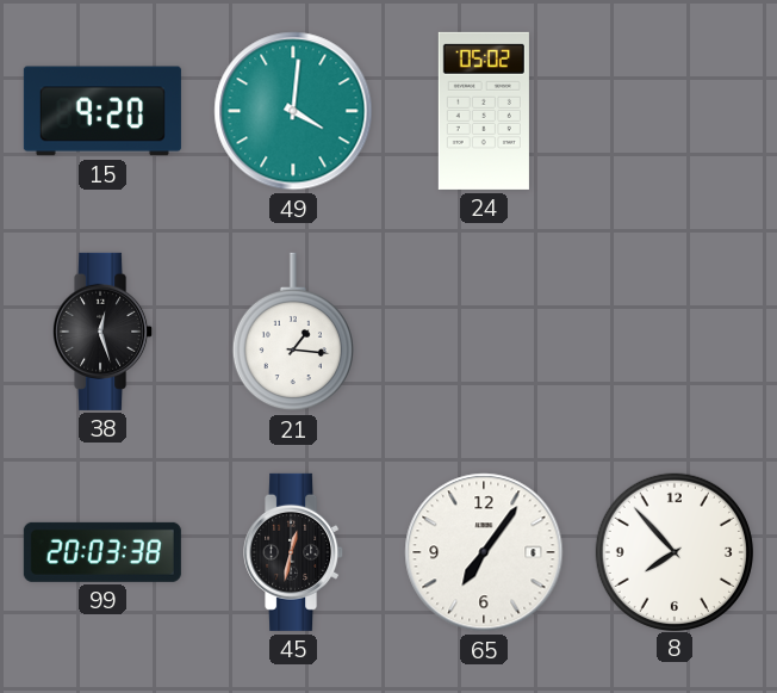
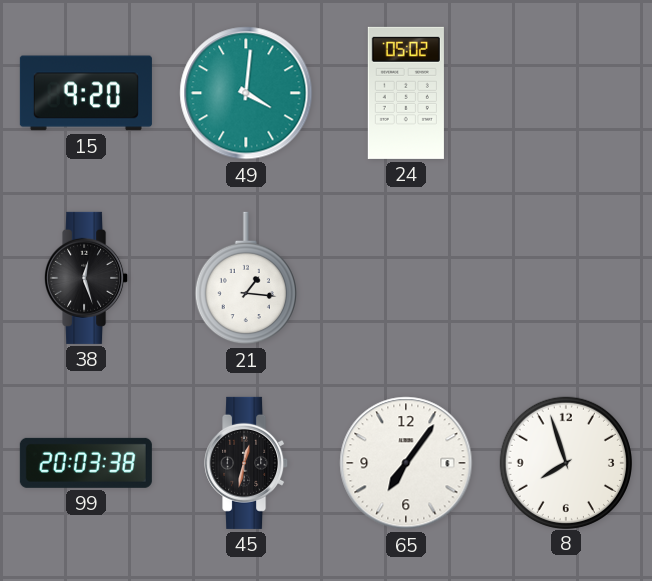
8: 7:53 -> 7:57 (565, 462)
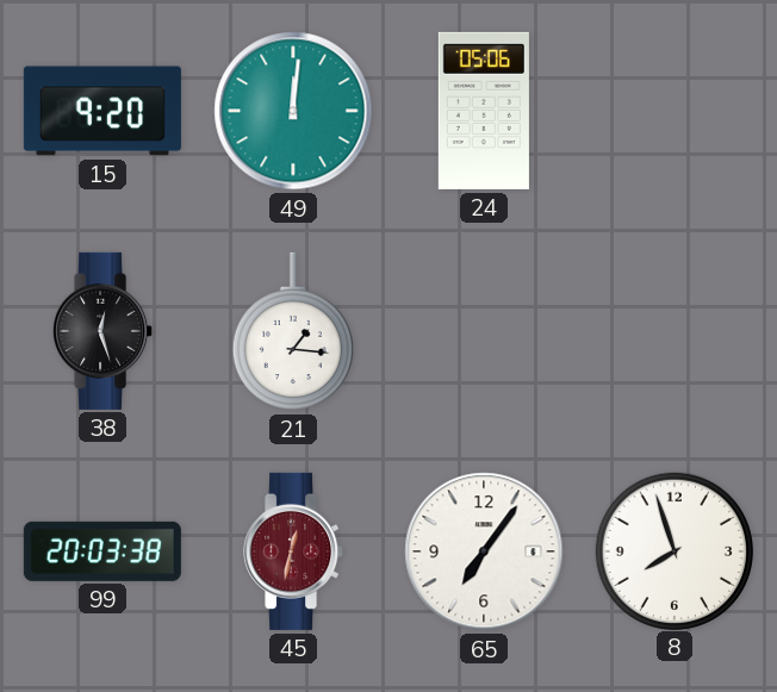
49: 4:01 -> 12:01 (293, 111)
24: 05:02 -> 05:06 (484, 111)
45 dial: black -> burgundy (294, 551)
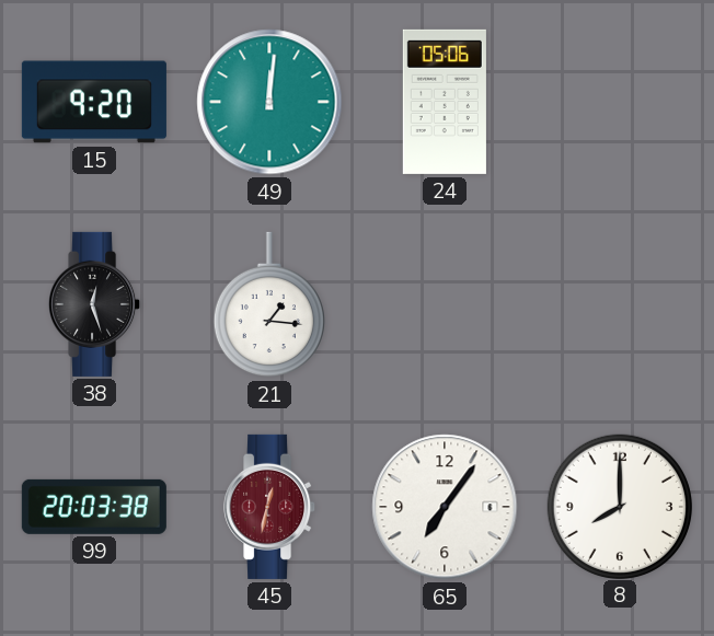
8: 7:57 -> 8:00 (619, 506)
